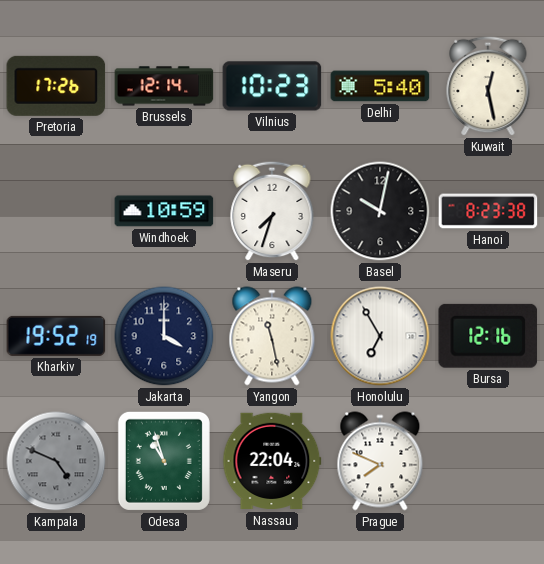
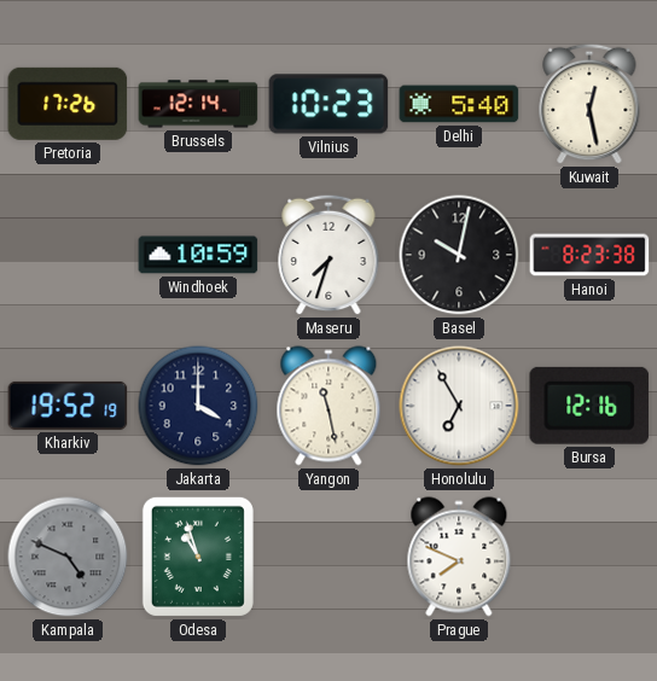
Nassau: 22:04 -> none (272, 461)
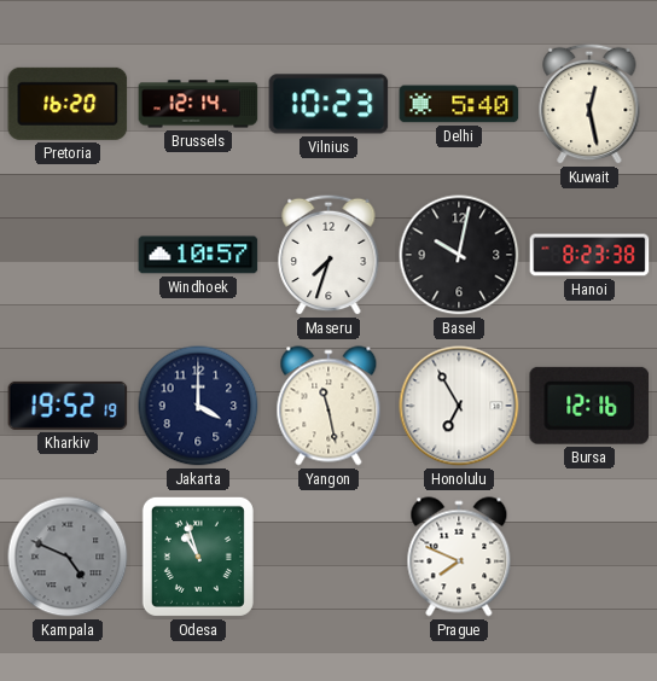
Pretoria: 17:26 -> 16:20 (68, 104)
Windhoek: 10:59 -> 10:57 (198, 255)
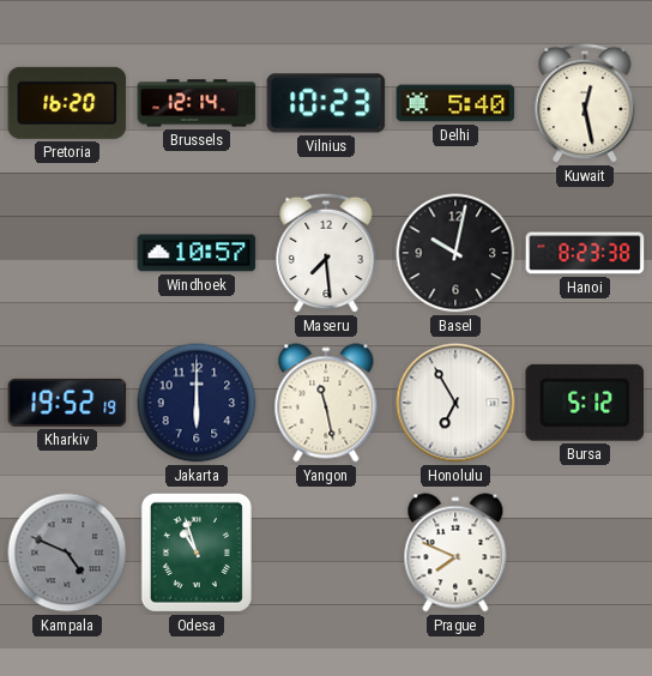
Maseru: 7:33 -> 7:29 (326, 253)
Jakarta: 4:00 -> 6:00 (197, 403)
Bursa: 12:16 -> 5:12 (585, 403)
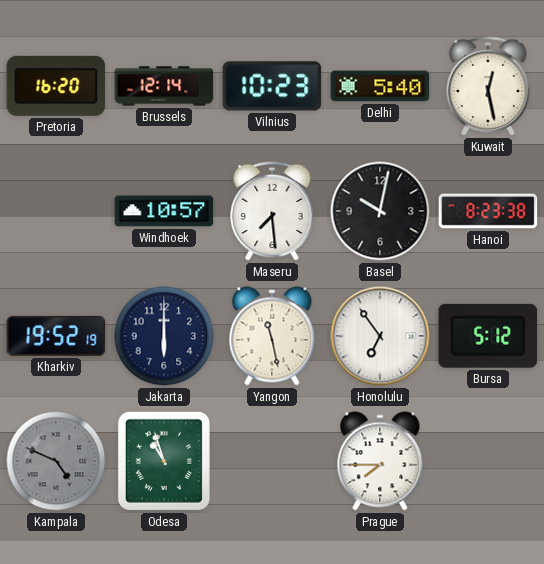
Honolulu: 6:55 -> 6:54 (380, 336)
Prague: 7:49 -> 7:45 (380, 461)
